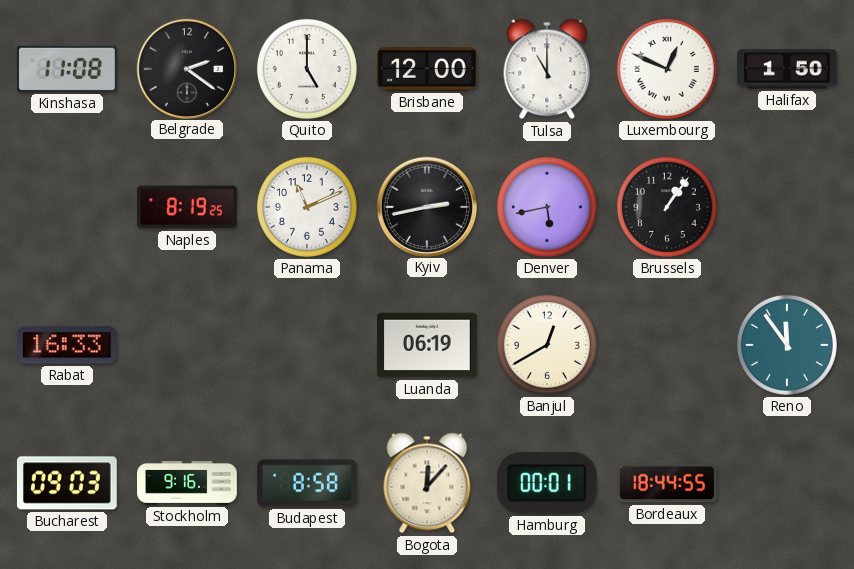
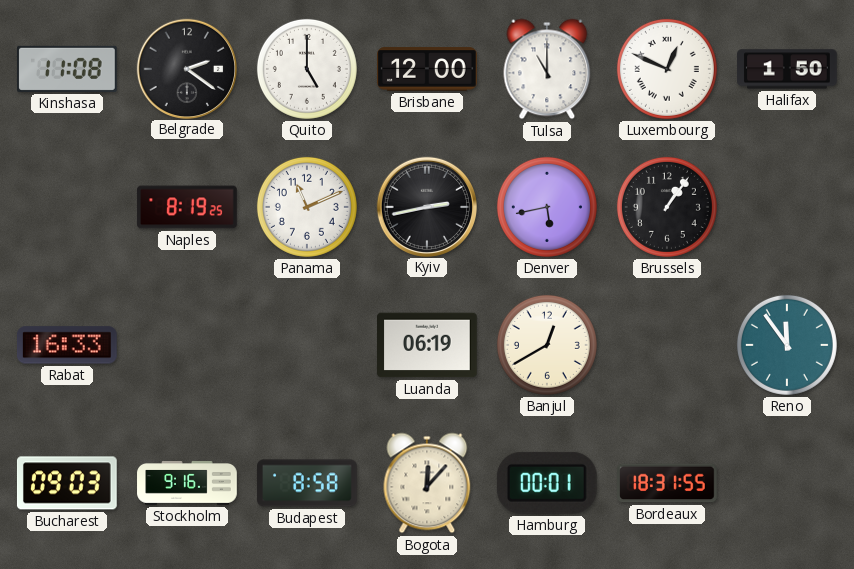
Bordeaux: 18:44 -> 18:31 (667, 483)
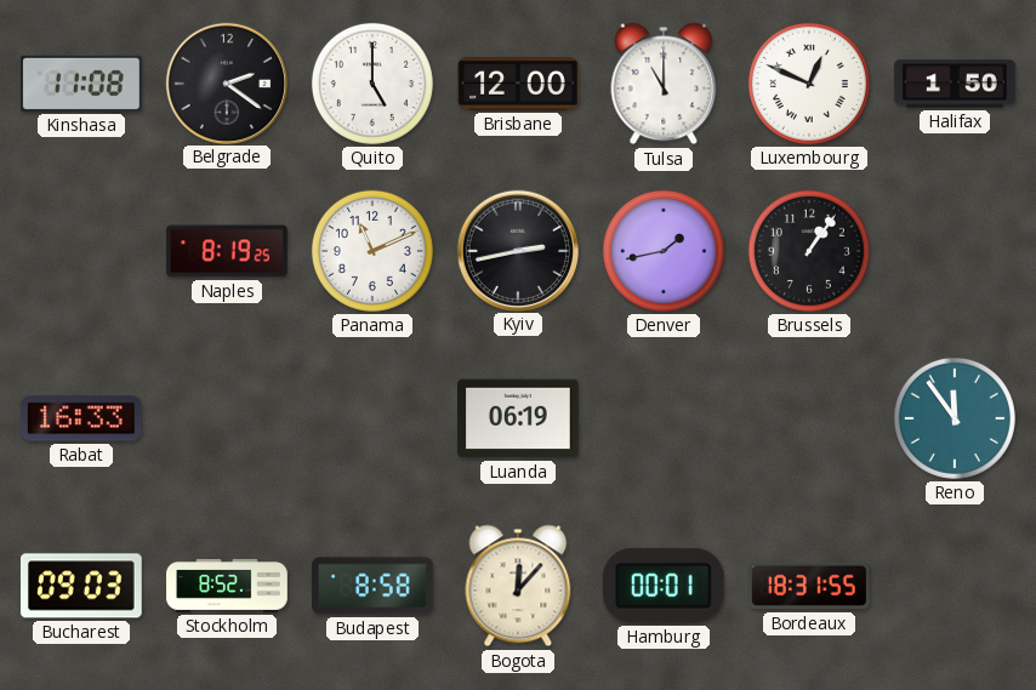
Denver: 5:43 -> 1:43 (664, 251)
Banjul: 12:40 -> none (547, 345)
Stockholm: 9:16 -> 8:52 (227, 587)
